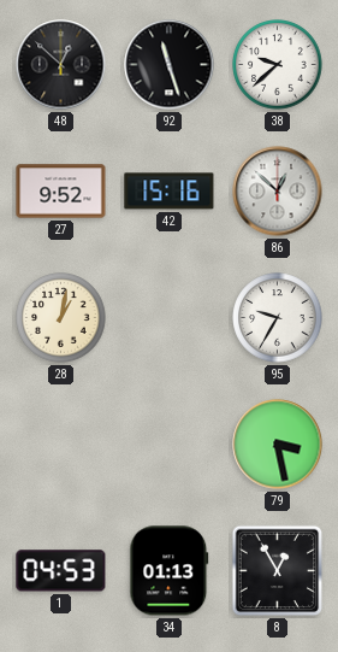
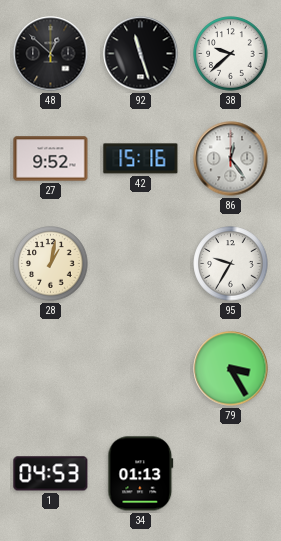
86: 12:52 -> 12:24 (231, 159)
79: 3:28 -> 3:25 (231, 369)
8: 12:55 -> none (278, 571)
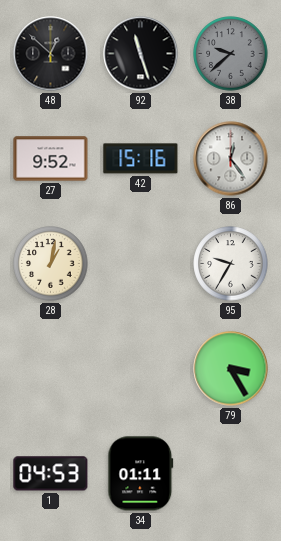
38 dial: white -> grey (231, 54)
34: 01:13 -> 01:11 (141, 474)
